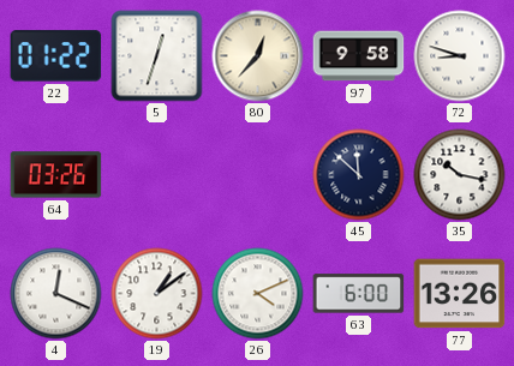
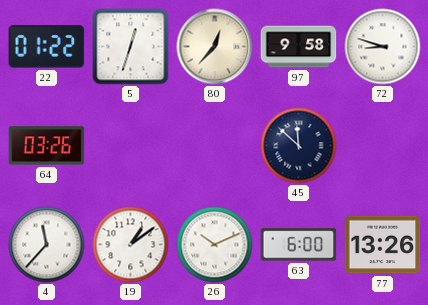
35: 10:17 -> none (460, 175)
4: 12:19 -> 11:37 (47, 245)
26: 4:11 -> 10:11 (215, 245)
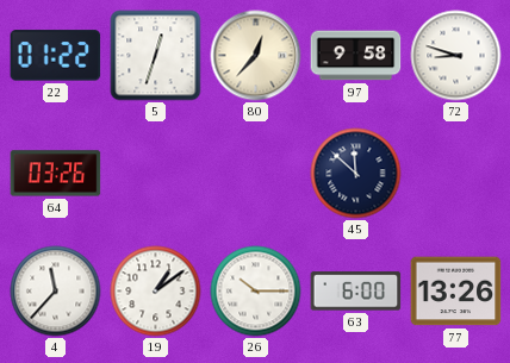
26: 10:11 -> 10:15 (256, 292)
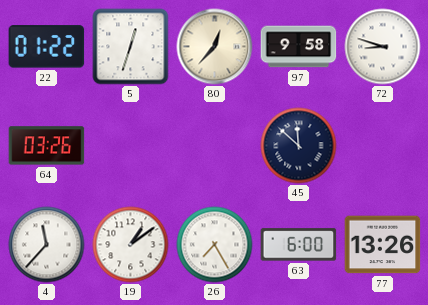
26: 10:15 -> 7:25 (215, 245)
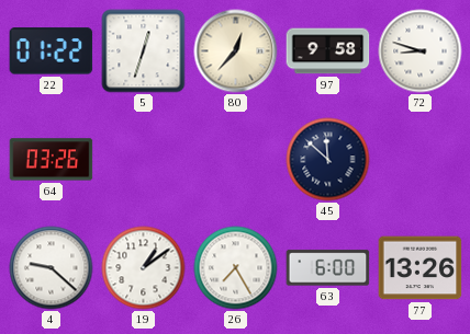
4: 11:37 -> 9:22 (52, 268)
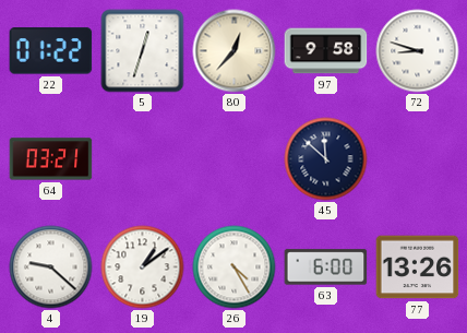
64: 03:26 -> 03:21 (51, 159)
26: 7:25 -> 4:25 (235, 267)
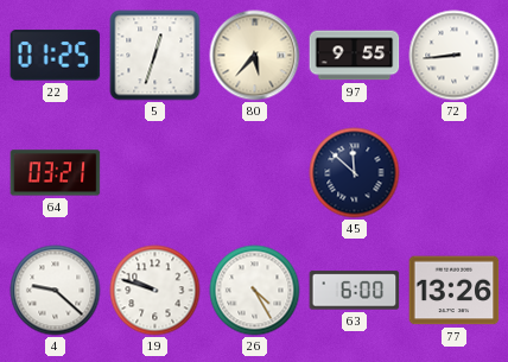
22: 01:22 -> 01:25 (56, 56)
80: 12:37 -> 5:37 (255, 56)
97: 9:58 -> 9:55 (355, 56)
72: 8:48 -> 8:44 (455, 56)
19: 1:09 -> 9:48 (155, 291)
